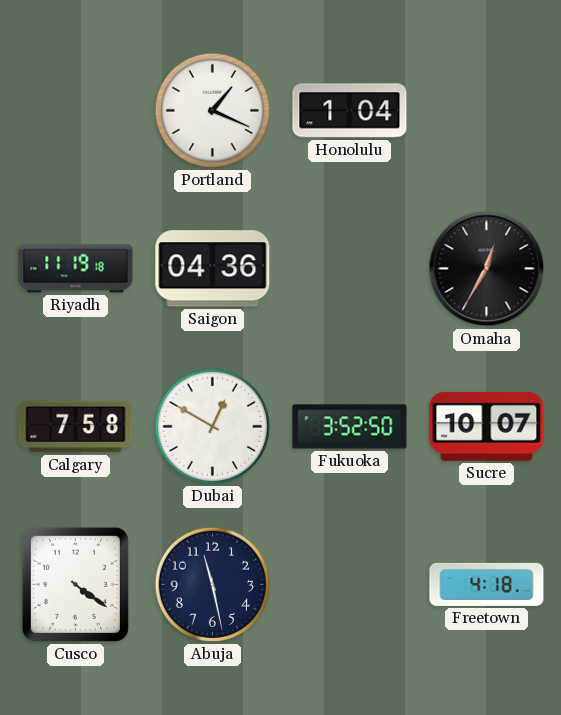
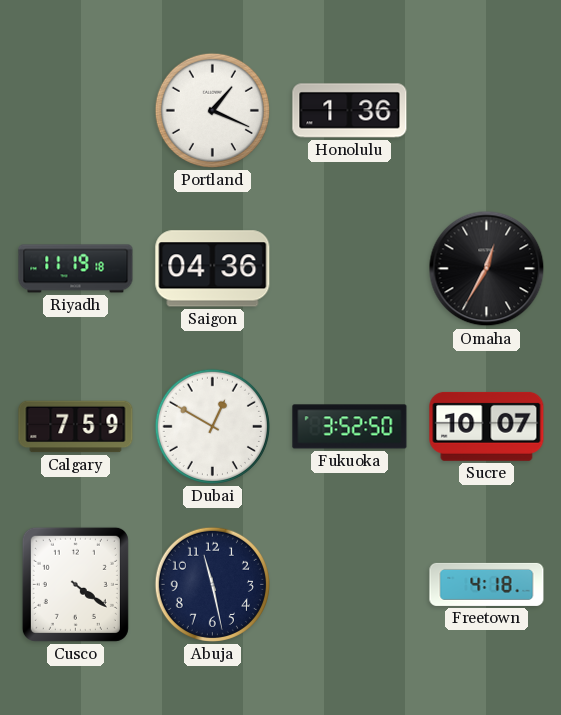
Honolulu: 1:04 -> 1:36 (350, 111)
Calgary: 7:58 -> 7:59 (76, 427)
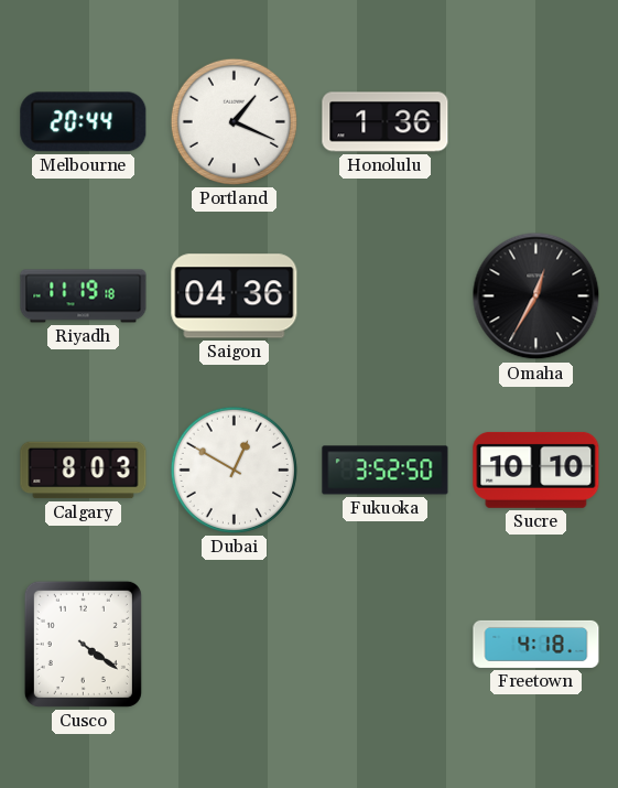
Melbourne: none -> 20:44 (84, 122)
Calgary: 7:59 -> 8:03 (84, 471)
Sucre: 10:07 -> 10:10 (536, 469)
Abuja: 11:28 -> none (212, 584)
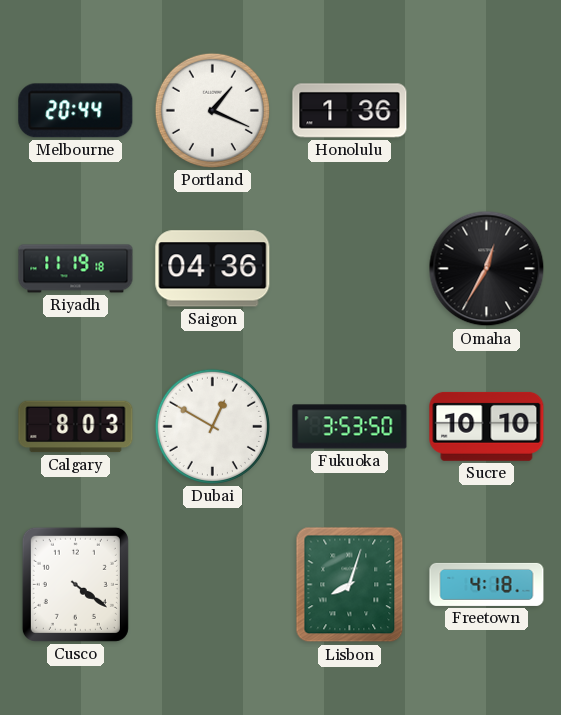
Fukuoka: 3:52 -> 3:53 (350, 427)
Lisbon: none -> 8:03 (350, 585)
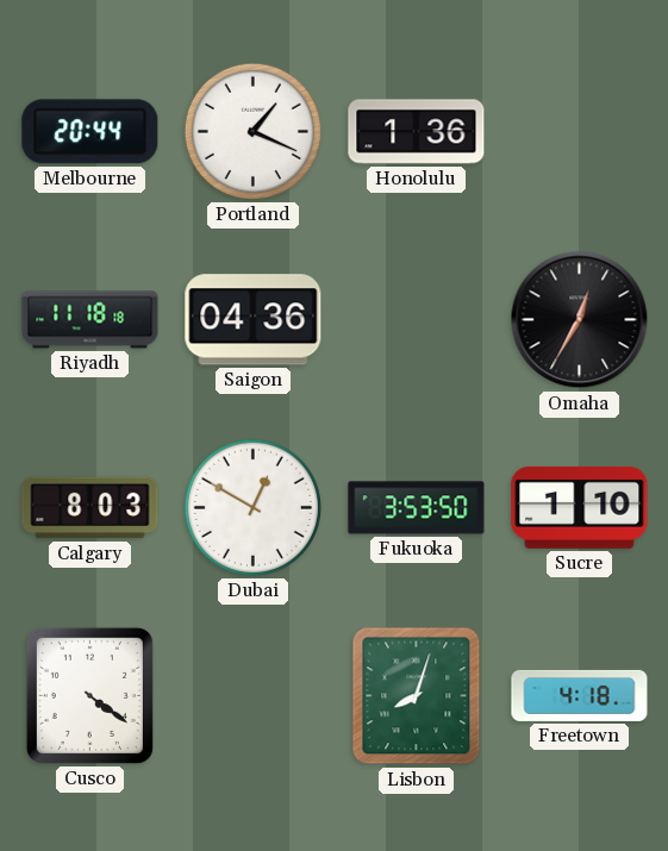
Riyadh: 11:19 -> 11:18 (90, 320)
Sucre: 10:10 -> 1:10 (580, 507)
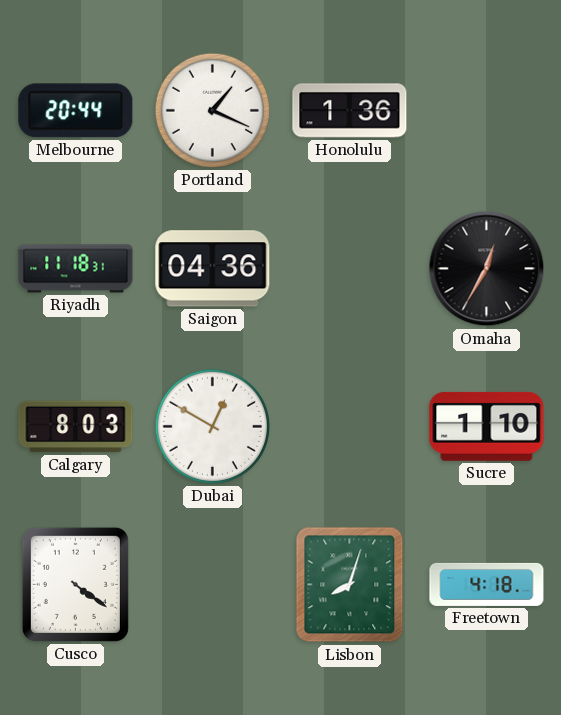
Riyadh: 11:18:18 -> 11:18:31 (76, 269)
Fukuoka: 3:53 -> none (417, 508)
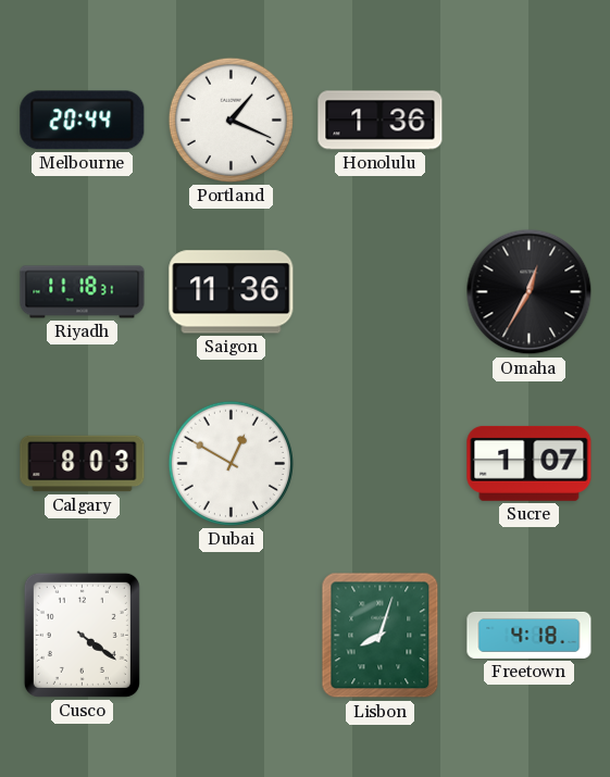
Saigon: 04:36 -> 11:36 (232, 292)
Sucre: 1:10 -> 1:07 (530, 463)
